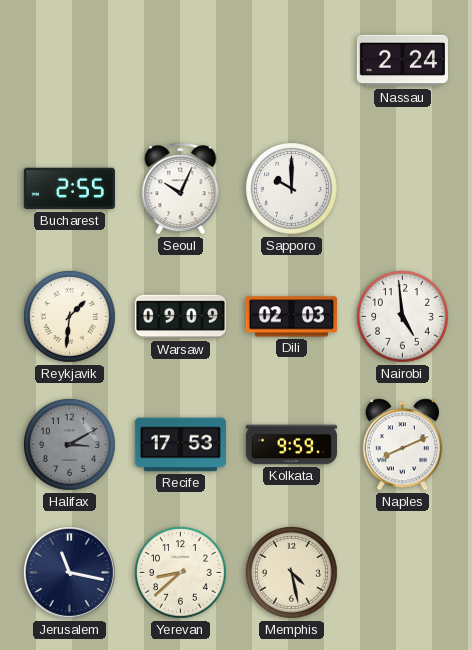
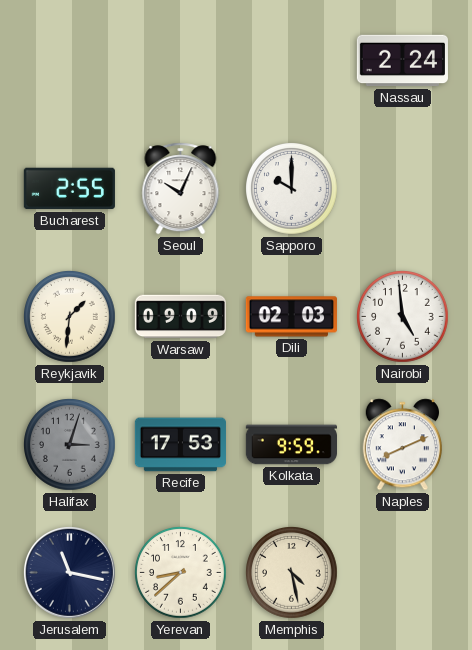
Halifax: 3:10 -> 3:03 (70, 445)
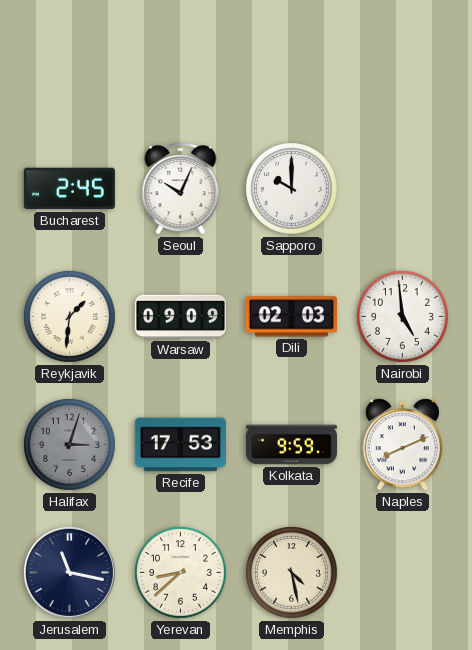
Nassau: 2:24 -> none (402, 61)
Bucharest: 2:55 -> 2:45 (69, 189)
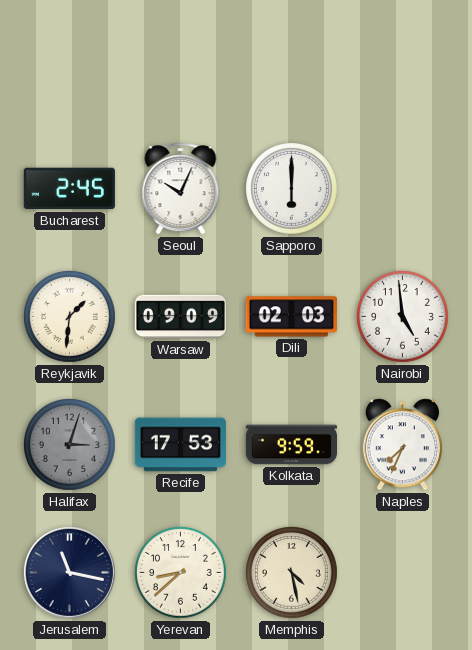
Sapporo: 10:00 -> 6:00 (292, 189)
Naples: 8:11 -> 7:34 (402, 445)
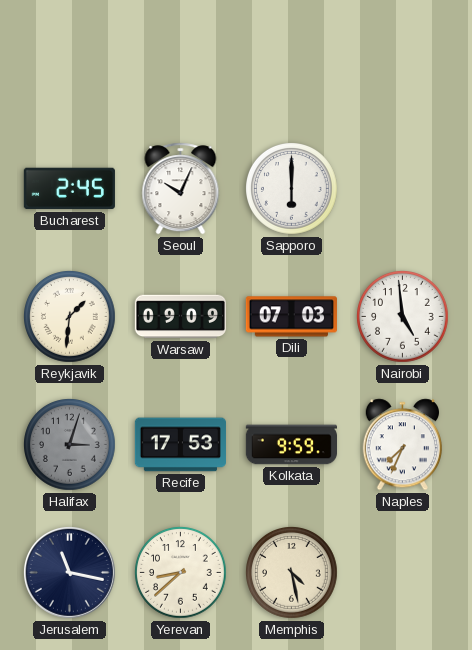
Dili: 02:03 -> 07:03 (291, 317)
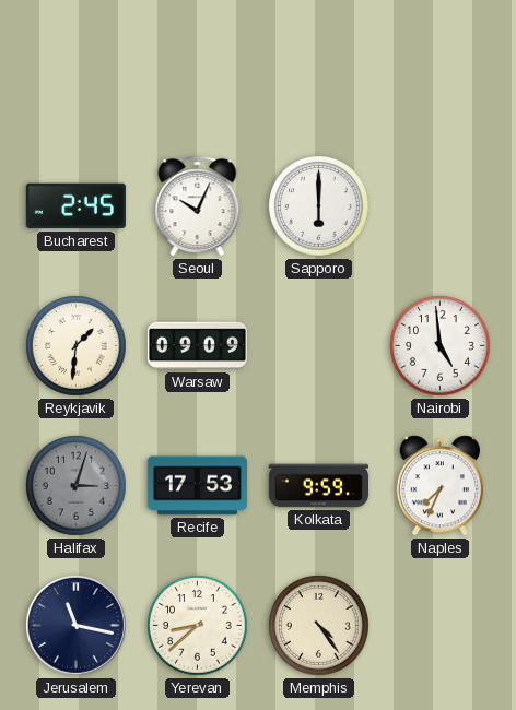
Dili: 07:03 -> none (291, 317)
Memphis: 4:28 -> 4:24 (319, 626)
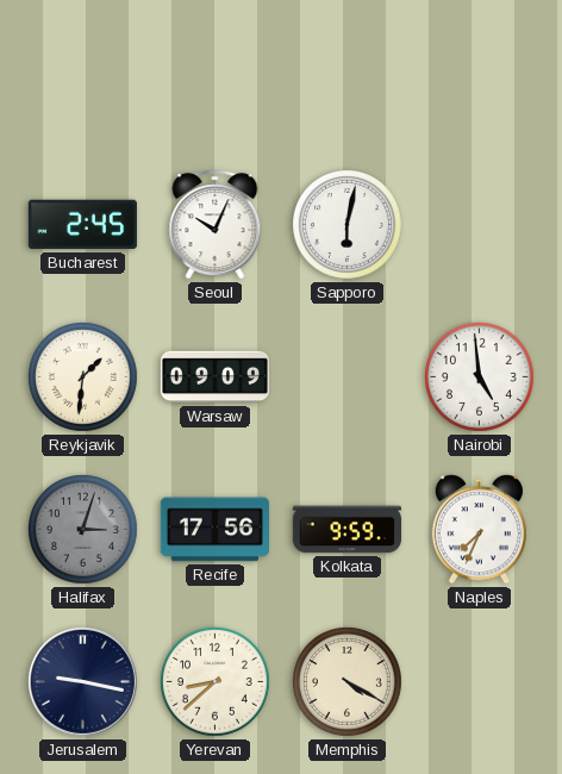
Sapporo: 6:00 -> 6:02 (348, 225)
Recife: 17:53 -> 17:56 (214, 530)
Jerusalem: 11:17 -> 9:17 (82, 681)
Memphis: 4:24 -> 4:20 (348, 682)
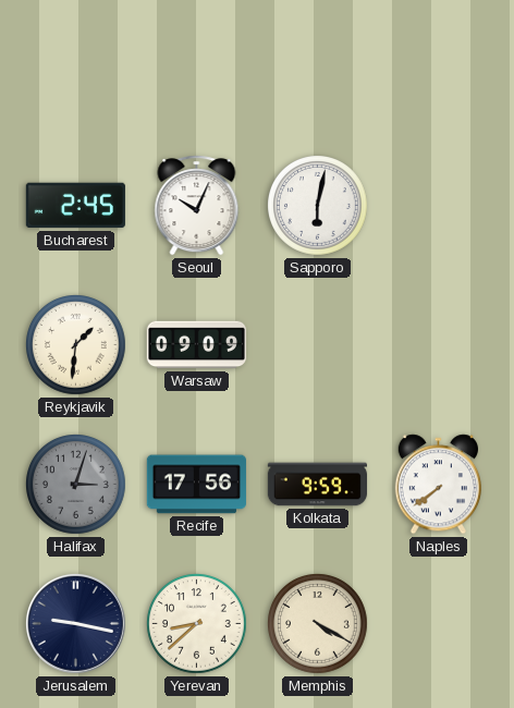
Nairobi: 4:59 -> none (480, 377)
Naples: 7:34 -> 7:39 (438, 485)
